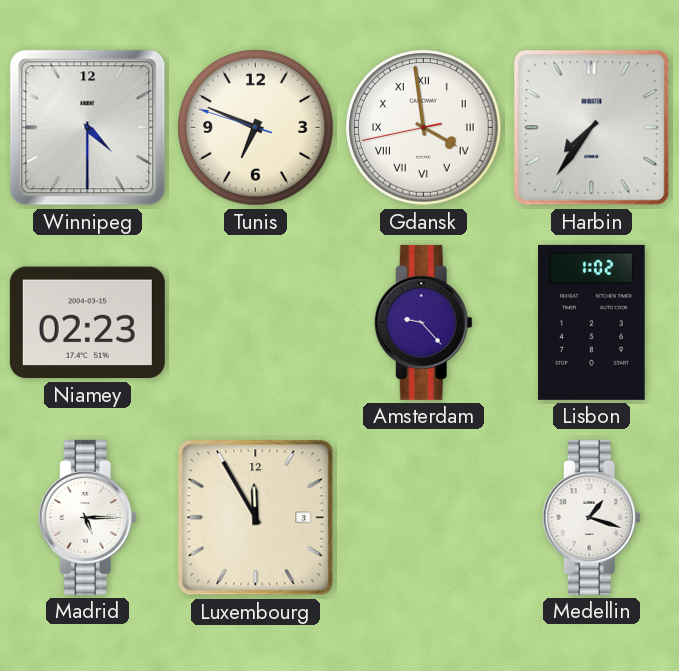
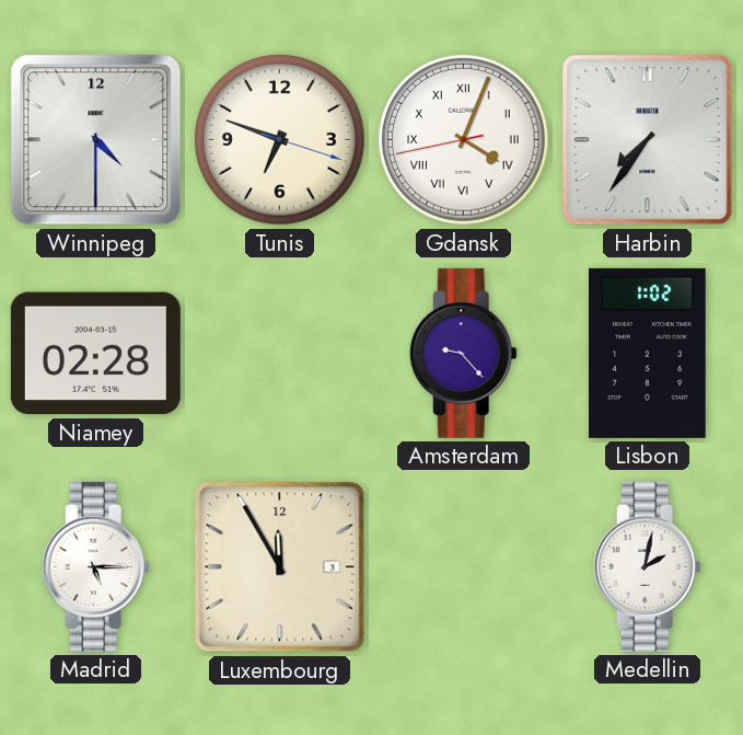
Tunis: 6:48:48 -> 6:48:18 (280, 140)
Gdansk: 3:58 -> 4:03 (464, 140)
Niamey: 02:23 -> 02:28 (95, 354)
Medellin: 1:18 -> 2:02 (647, 566)
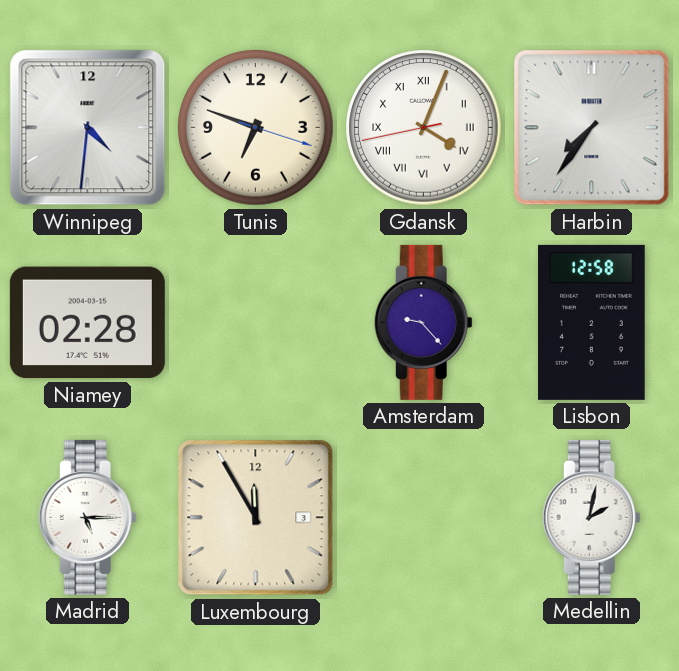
Winnipeg: 4:30 -> 4:31 (88, 128)
Lisbon: 1:02 -> 12:58 (592, 322)
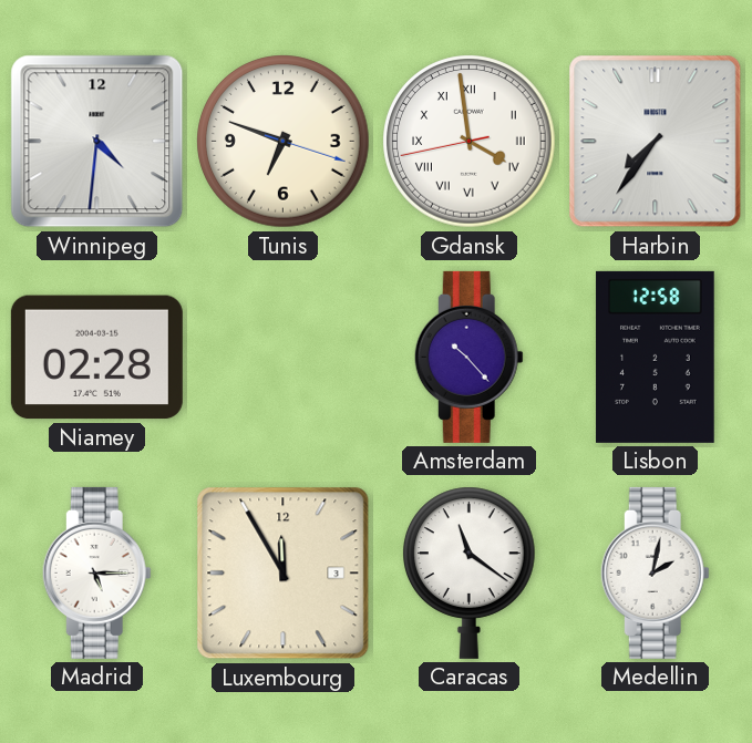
Gdansk: 4:03 -> 3:58 (470, 142)
Amsterdam: 9:23 -> 10:23 (468, 357)
Caracas: none -> 11:21 (470, 572)
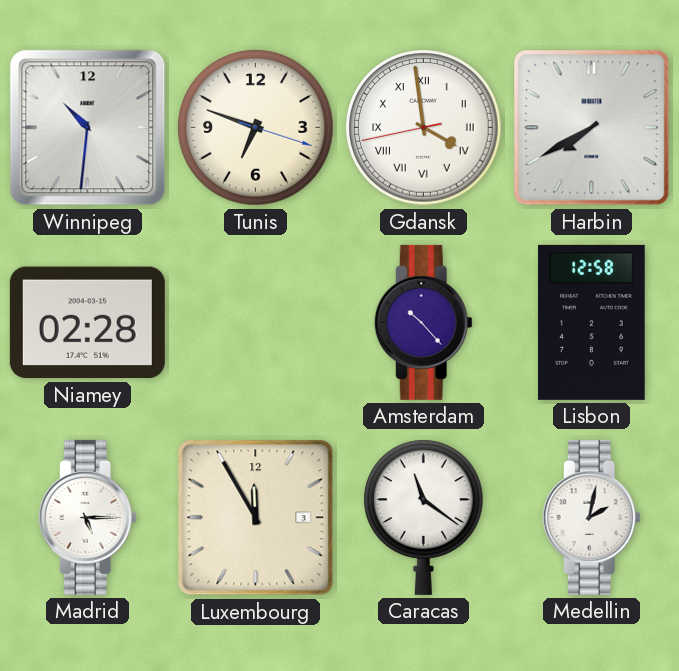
Winnipeg: 4:31 -> 10:31 (88, 128)
Harbin: 7:36 -> 7:40 (592, 128)
